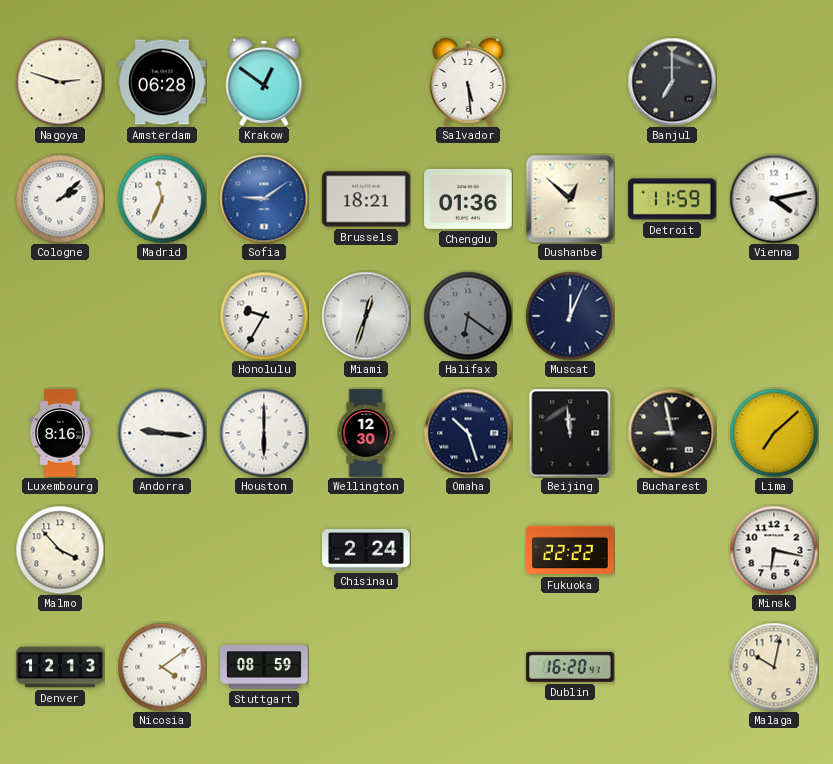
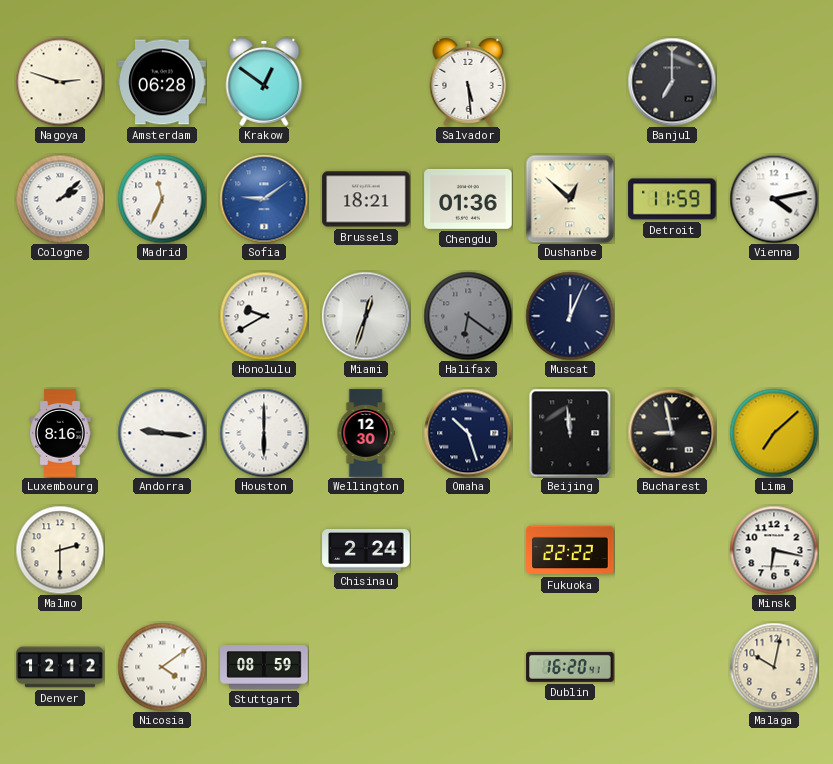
Honolulu: 9:35 -> 9:40 (264, 316)
Malmo: 3:53 -> 2:30 (60, 550)
Denver: 12:13 -> 12:12 (60, 667)
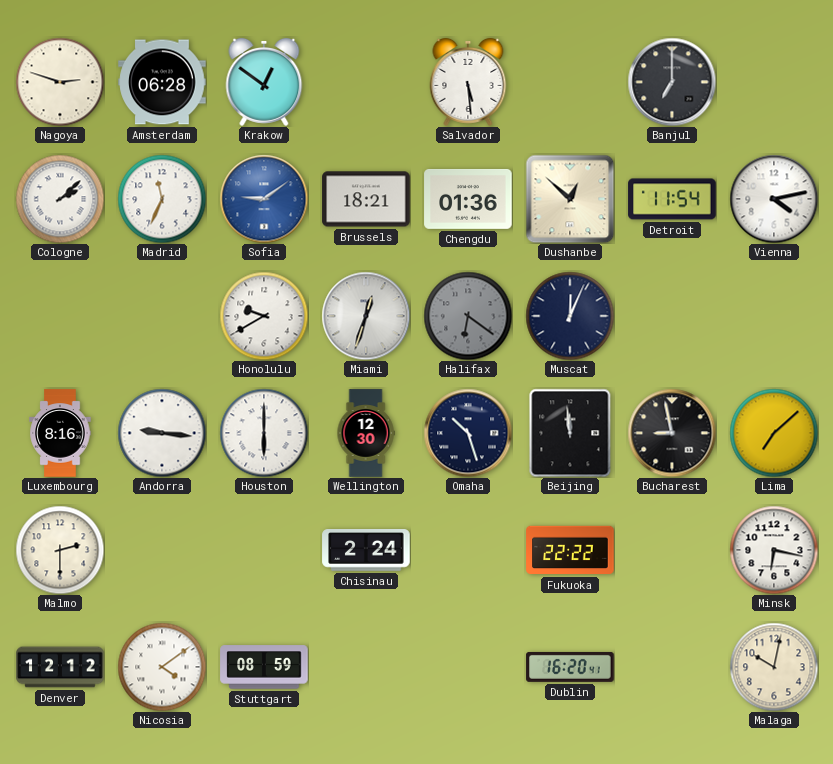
Detroit: 11:59 -> 11:54 (672, 199)
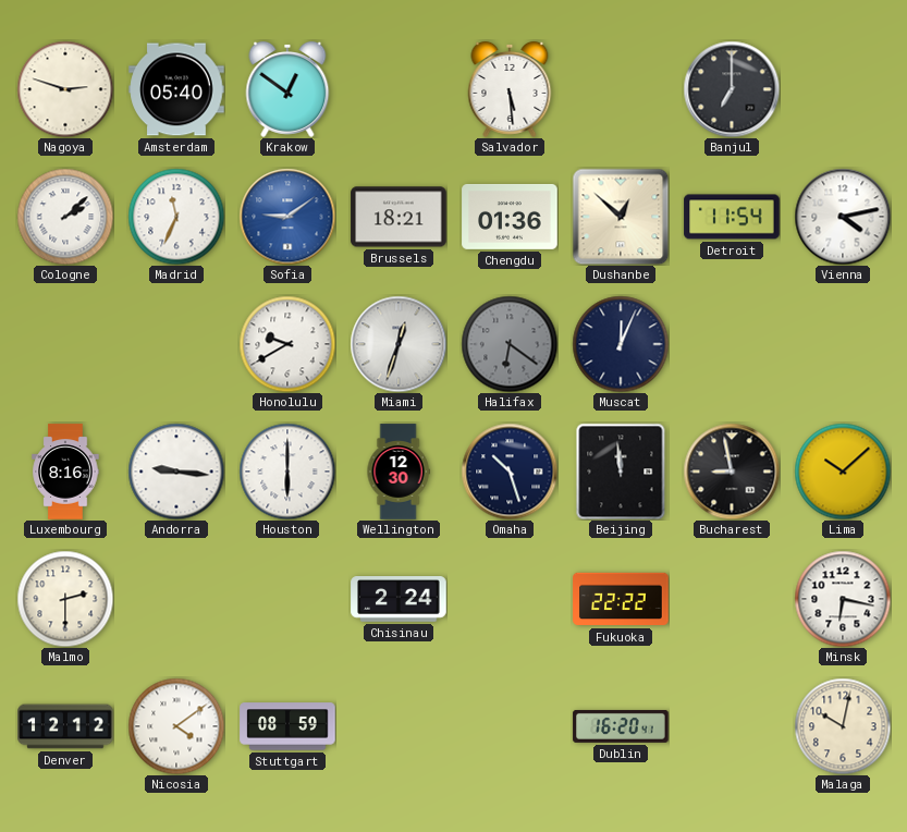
Amsterdam: 06:28 -> 05:40 (176, 89)
Lima: 7:08 -> 10:08 (843, 472)
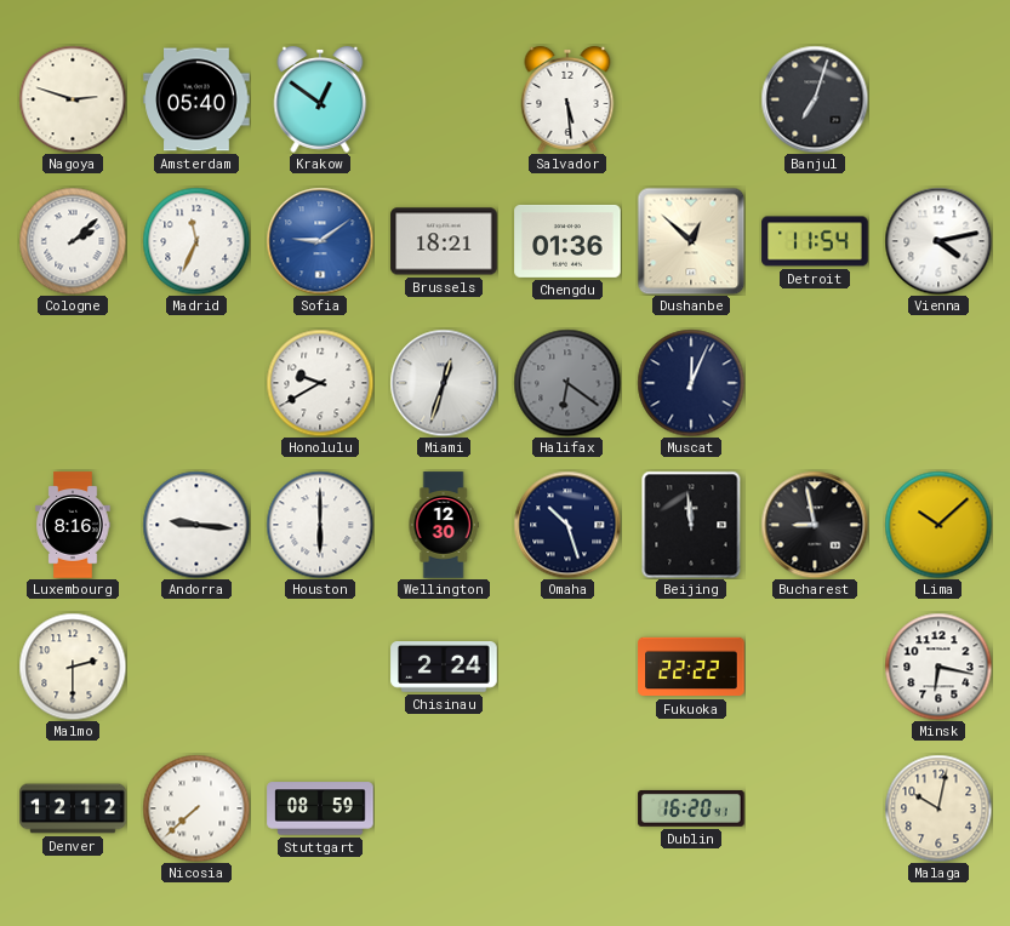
Banjul: 7:00 -> 7:03 (815, 99)
Nicosia: 4:09 -> 7:38 (196, 808)
